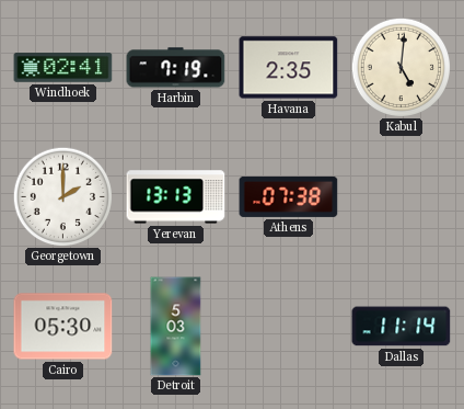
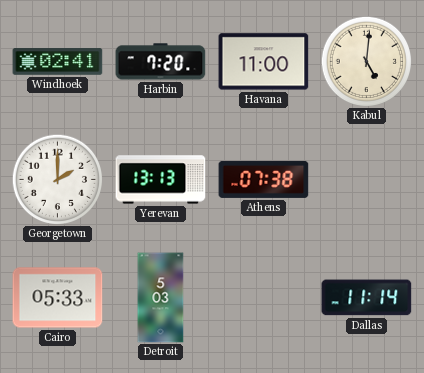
Harbin: 7:19 -> 7:20 (161, 62)
Havana: 2:35 -> 11:00 (264, 62)
Cairo: 05:30 -> 05:33 (58, 298)
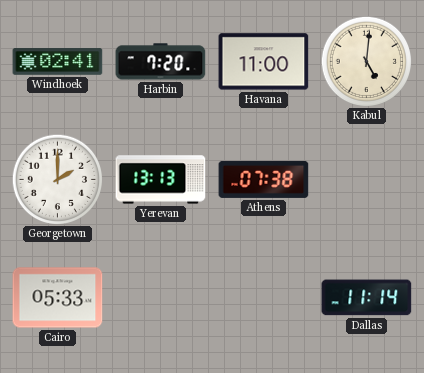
Detroit: 5:03 -> none (161, 298)
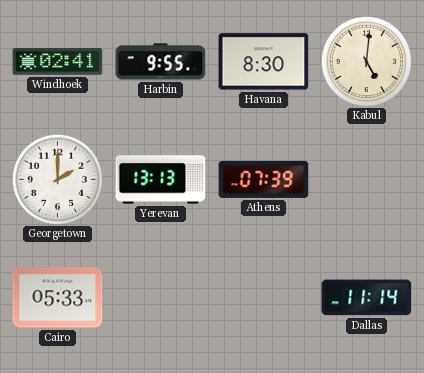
Harbin: 7:20 -> 9:55 (161, 62)
Havana: 11:00 -> 8:30 (264, 62)
Athens: 07:38 -> 07:39 (264, 179)
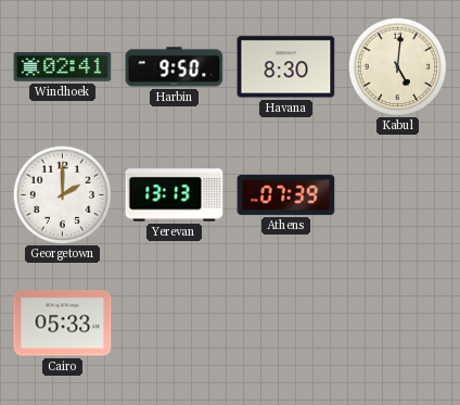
Harbin: 9:55 -> 9:50 (175, 67)
Dallas: 11:14 -> none (367, 298)
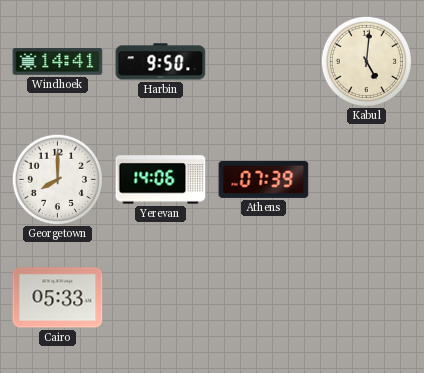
Windhoek: 02:41 -> 14:41 (58, 62)
Havana: 8:30 -> none (286, 67)
Georgetown: 2:00 -> 8:00 (57, 179)
Yerevan: 13:13 -> 14:06 (161, 180)
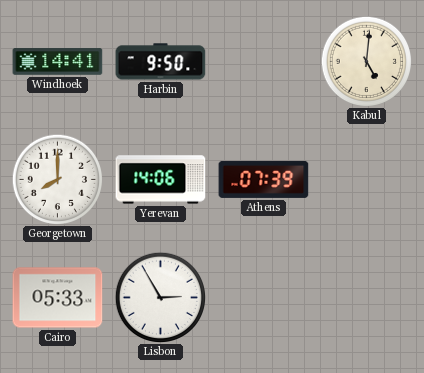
Lisbon: none -> 2:55 (160, 297)
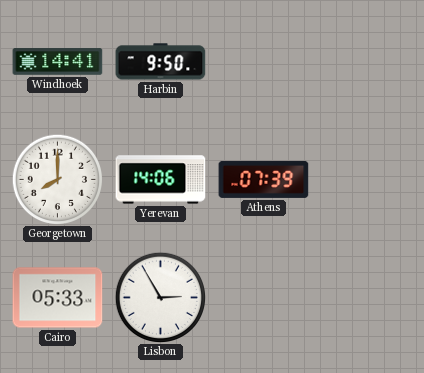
Kabul: 5:01 -> none (366, 61)
